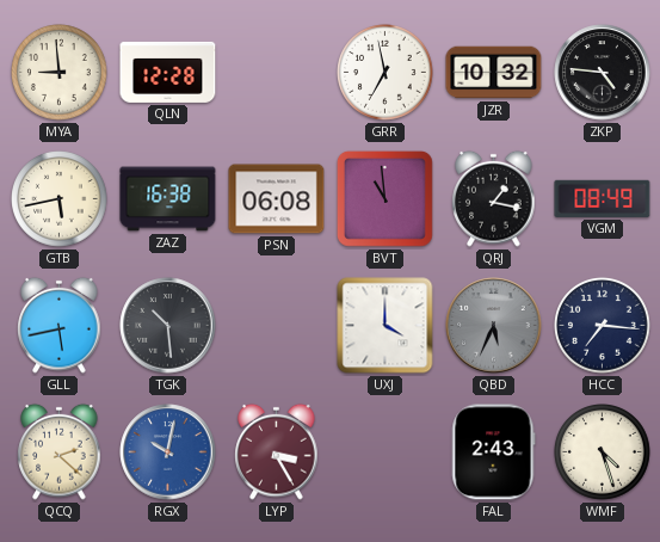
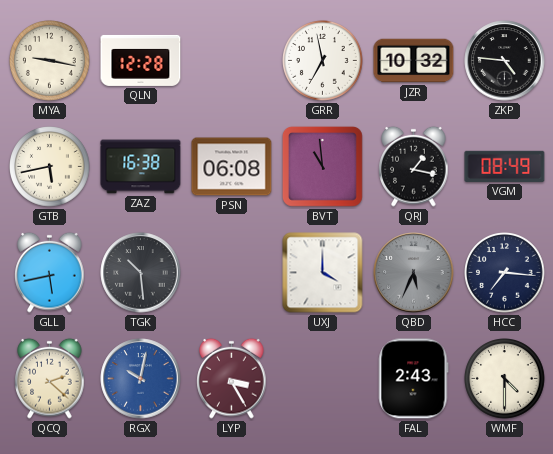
MYA: 8:59 -> 9:17 (50, 61)
WMF: 4:27 -> 4:30 (505, 379)
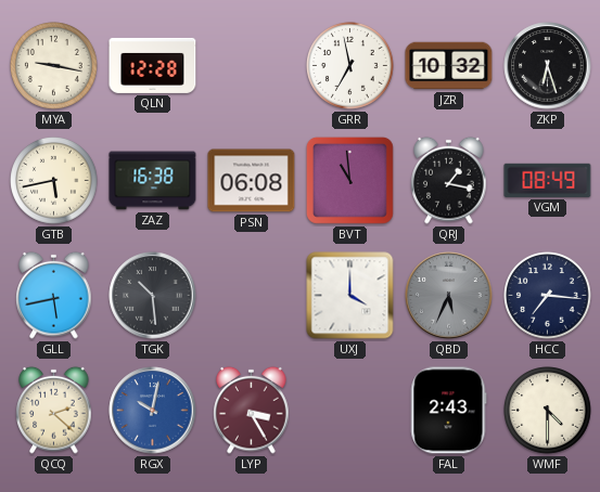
ZKP: 4:46 -> 6:27 (548, 66)
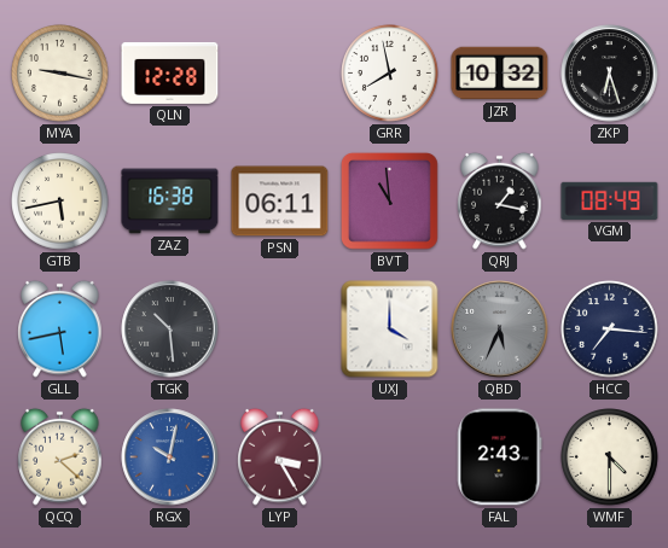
GRR: 6:58 -> 7:58 (390, 74)
PSN: 06:08 -> 06:11 (280, 202)
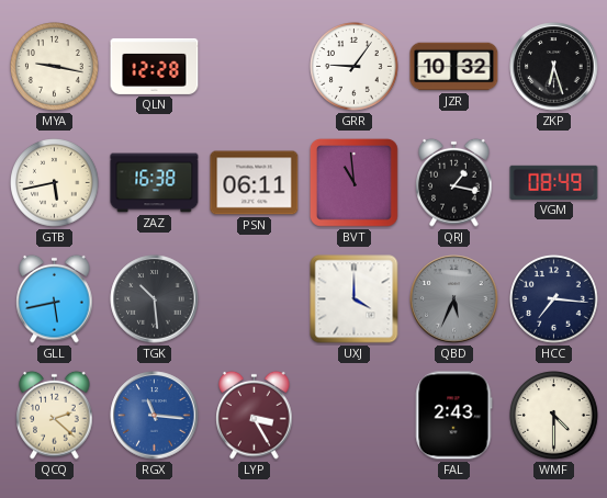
GRR: 7:58 -> 9:06 (355, 67)
RGX: 10:02 -> 11:16 (155, 416)
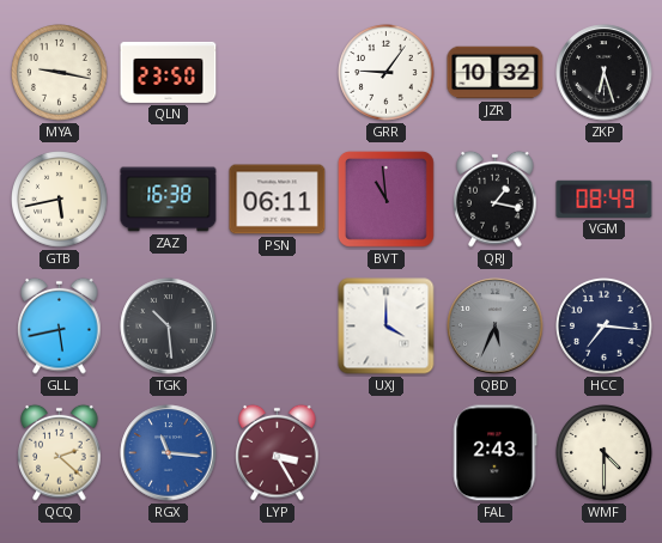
QLN: 12:28 -> 23:50 (169, 72)
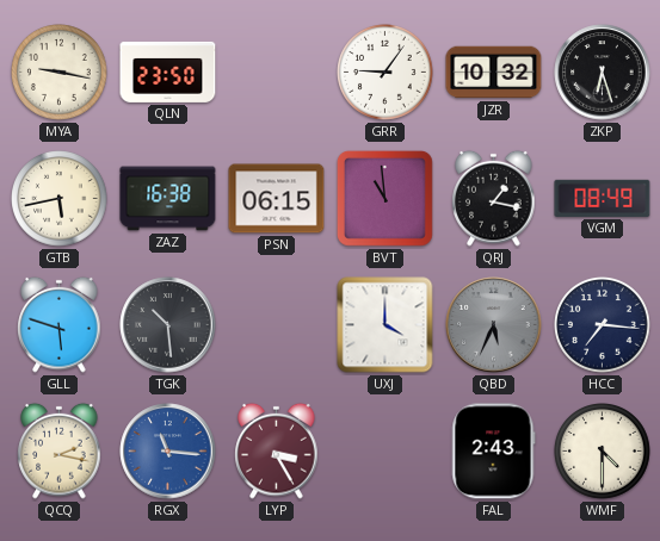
PSN: 06:11 -> 06:15 (277, 199)
GLL: 5:43 -> 5:48 (60, 324)
QCQ: 2:22 -> 2:17 (60, 450)
